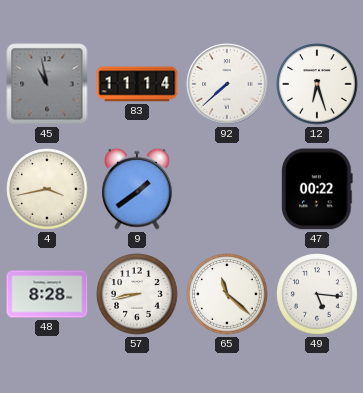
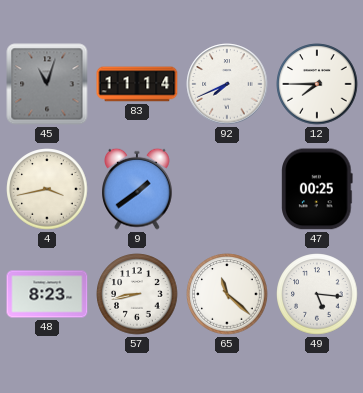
45: 10:58 -> 11:03 (47, 84)
92: 7:38 -> 7:41 (227, 84)
12: 6:27 -> 7:45 (317, 84)
47: 00:22 -> 00:25 (317, 189)
48: 8:28 -> 8:23 (47, 294)
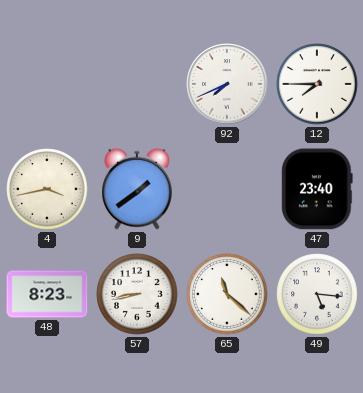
45: 11:03 -> none (47, 84)
83: 11:14 -> none (137, 84)
47: 00:25 -> 23:40 (317, 189)
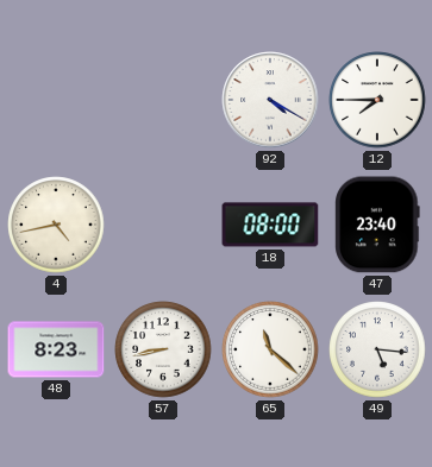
92: 7:41 -> 4:20 (270, 100)
4: 3:43 -> 4:43 (56, 225)
9: 1:39 -> none (138, 189)
18: none -> 08:00 (270, 225)
